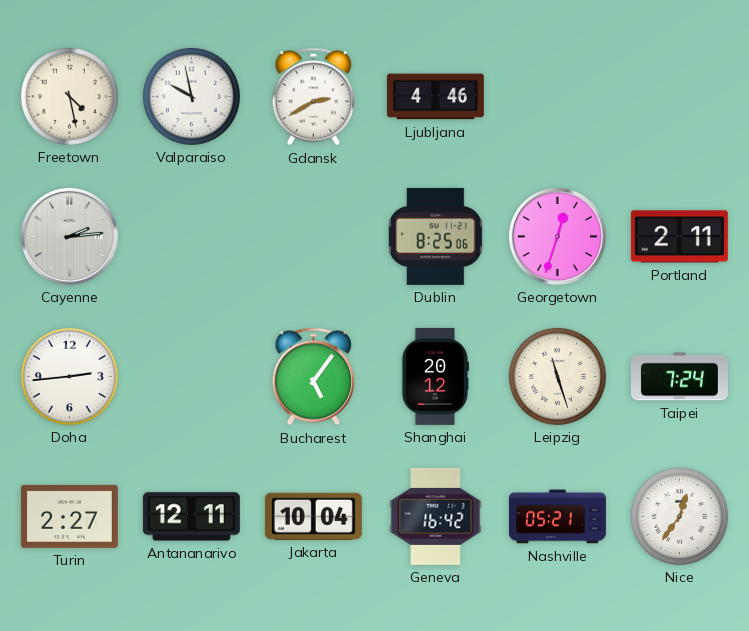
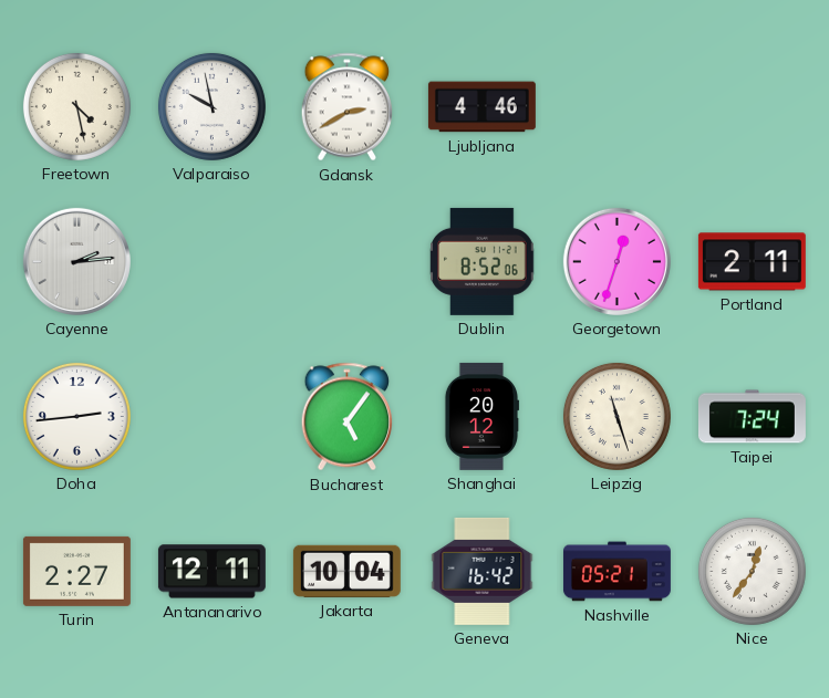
Dublin: 8:25 -> 8:52 (483, 261)
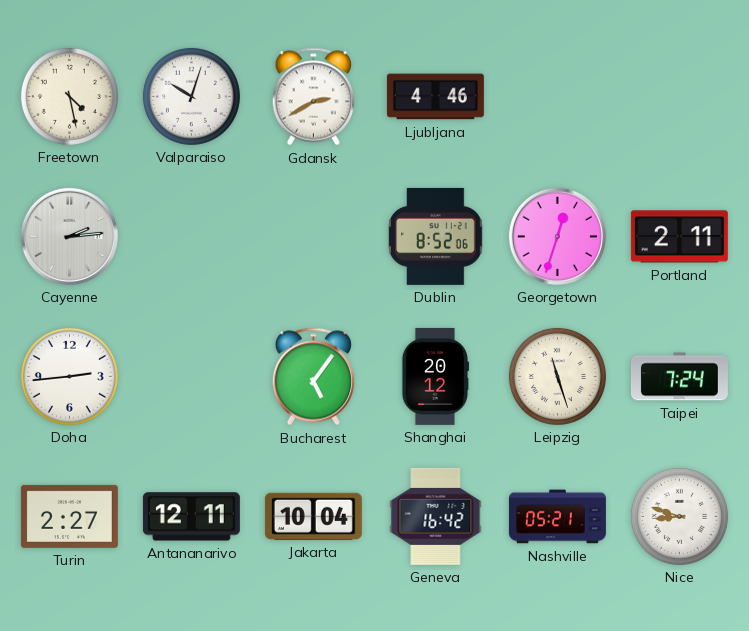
Valparaiso: 9:58 -> 10:03 (191, 96)
Nice: 12:36 -> 8:48 (679, 516)
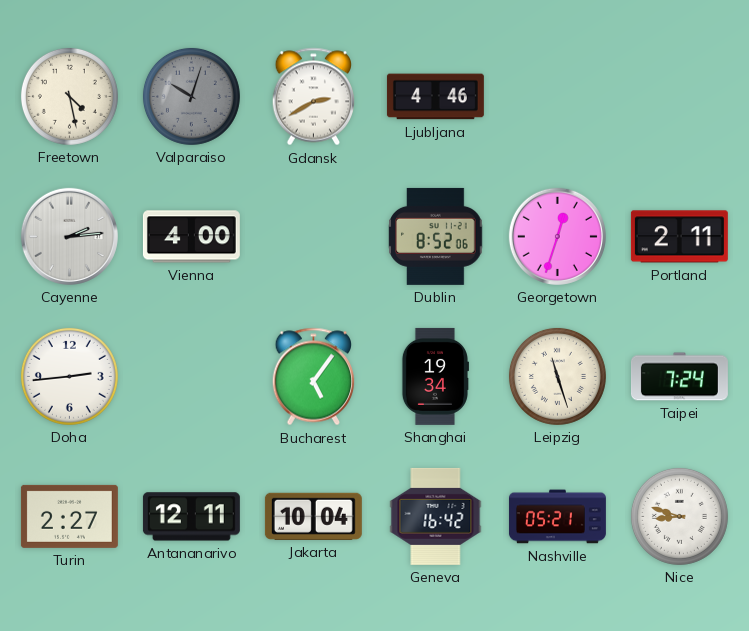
Valparaiso dial: white -> grey (191, 96)
Vienna: none -> 4:00 (191, 237)
Shanghai: 20:12 -> 19:34 (435, 376)
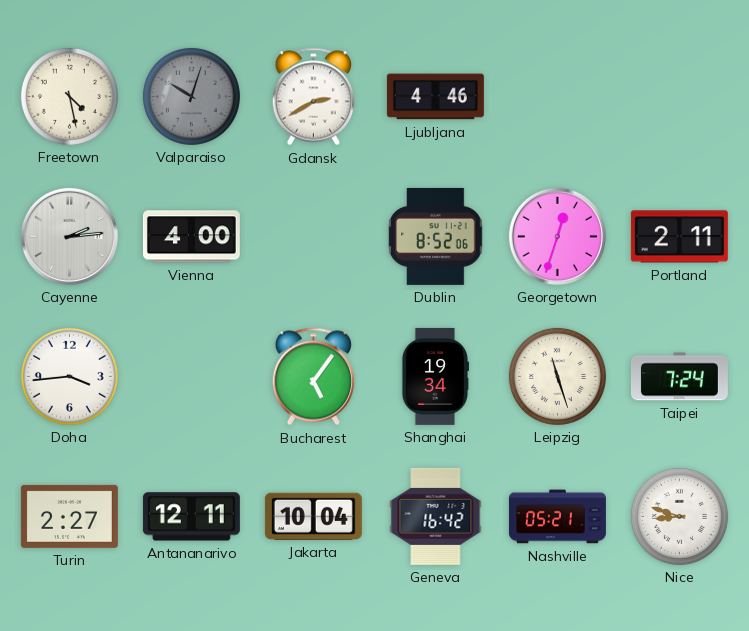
Doha: 2:44 -> 3:44 (69, 376)
